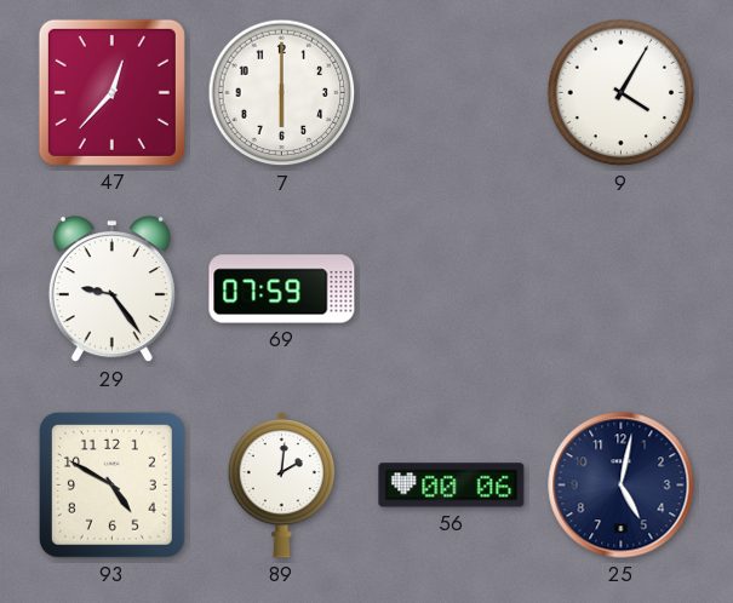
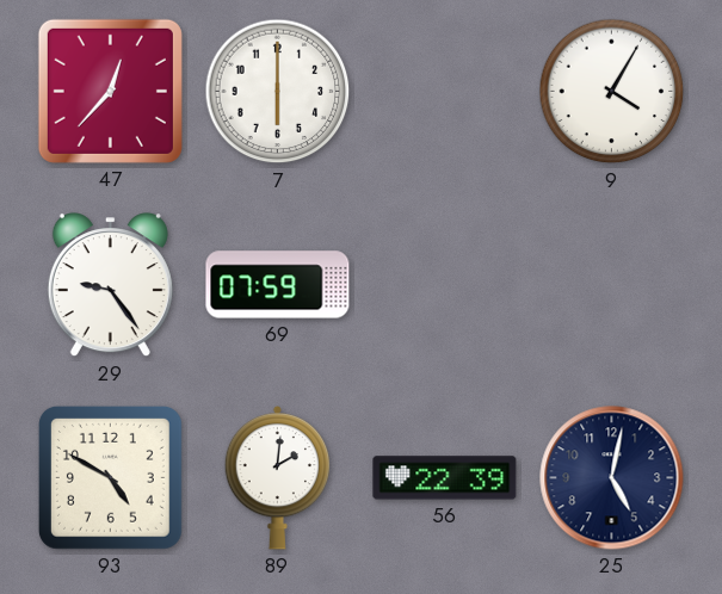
56: 00:06 -> 22:39 (445, 478)
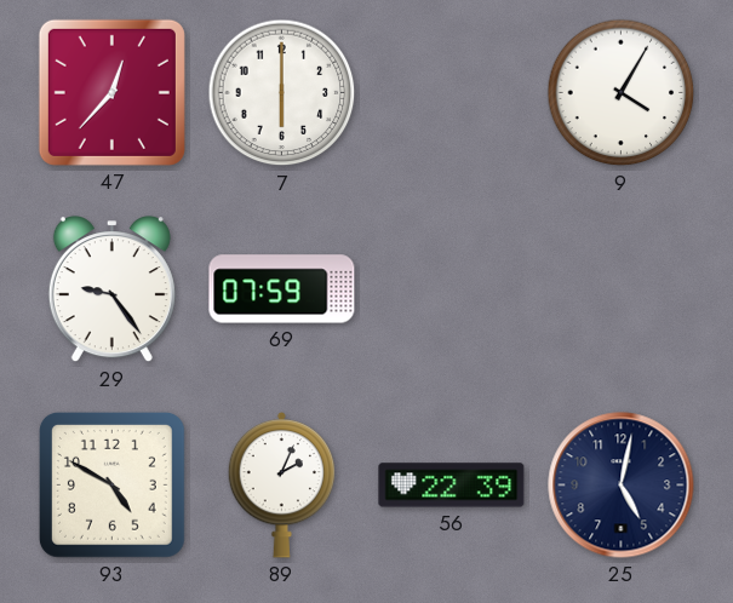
89: 2:01 -> 2:04 (282, 484)
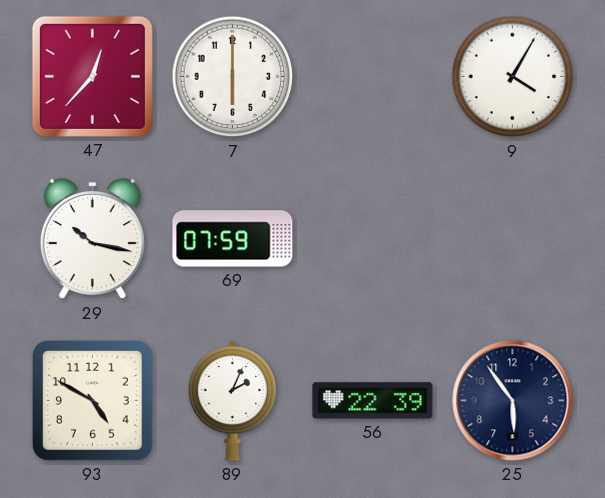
29: 9:24 -> 10:17 (92, 239)
25: 5:02 -> 5:54 (513, 401)
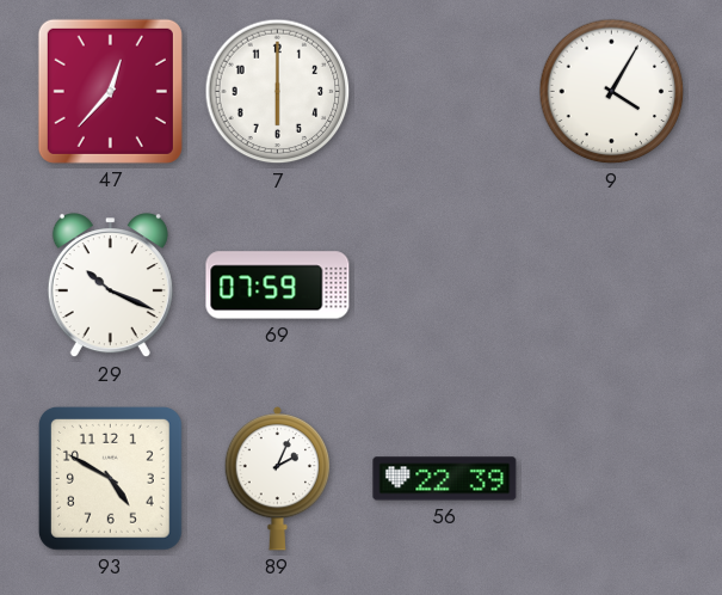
29: 10:17 -> 10:19 (110, 286)
25: 5:54 -> none (513, 401)
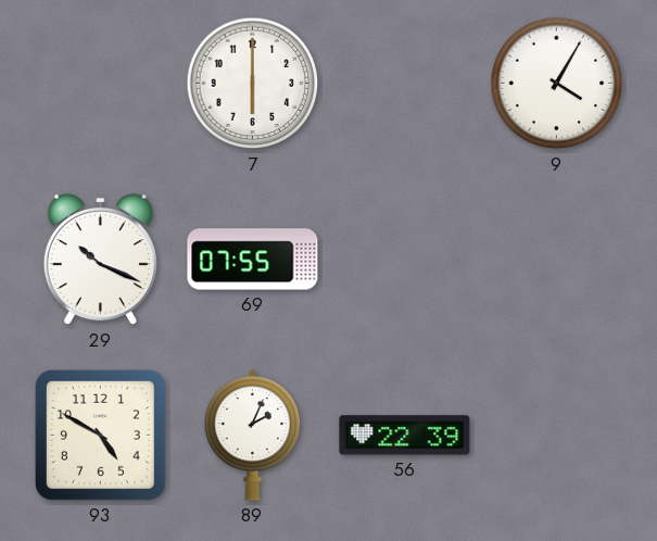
47: 12:37 -> none (110, 91)
69: 07:59 -> 07:55 (253, 260)
